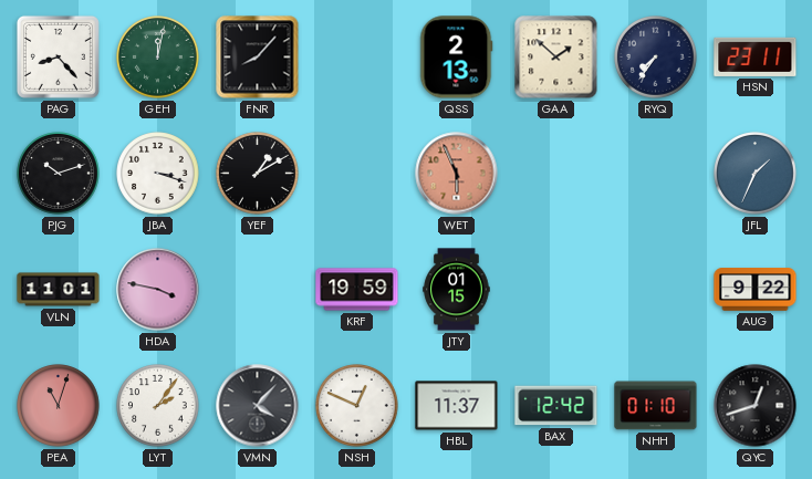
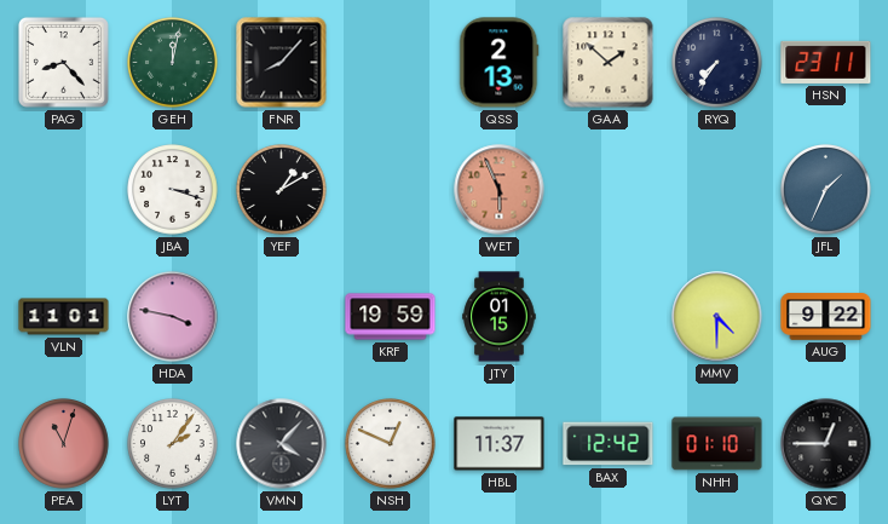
PJG: 10:12 -> none (59, 174)
MMV: none -> 4:30 (717, 317)
QYC: 12:42 -> 12:45 (826, 444)
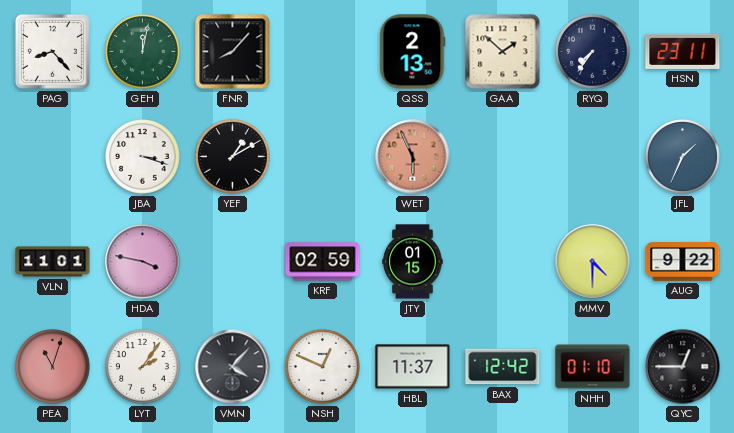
KRF: 19:59 -> 02:59 (323, 262)
